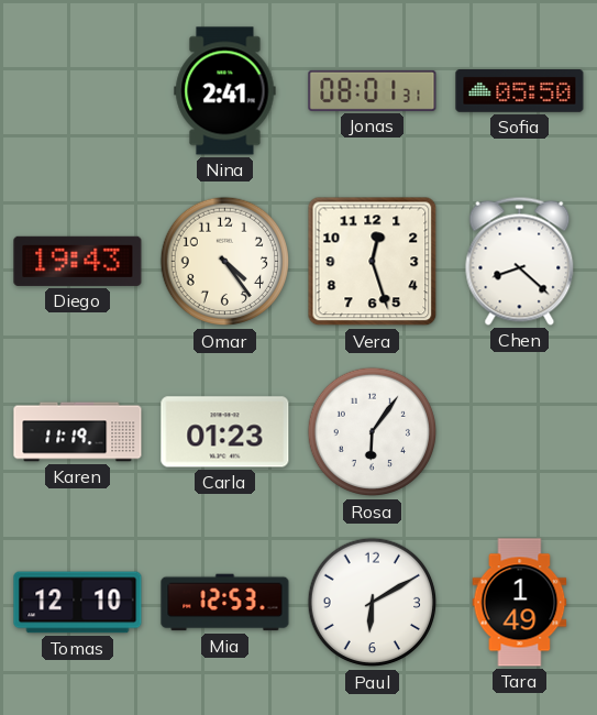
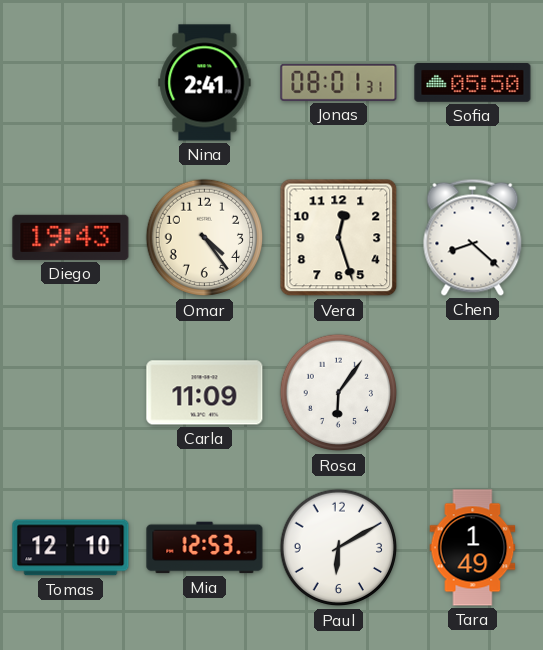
Karen: 11:19 -> none (78, 432)
Carla: 01:23 -> 11:09 (205, 393)
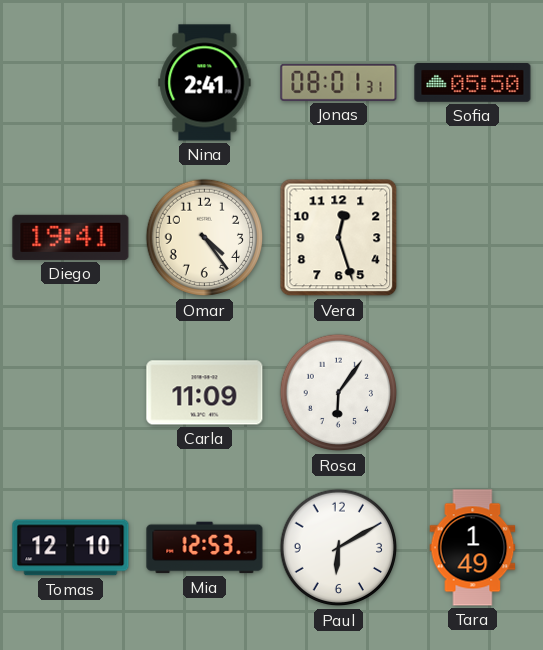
Diego: 19:43 -> 19:41 (71, 237)
Chen: 8:22 -> none (473, 237)
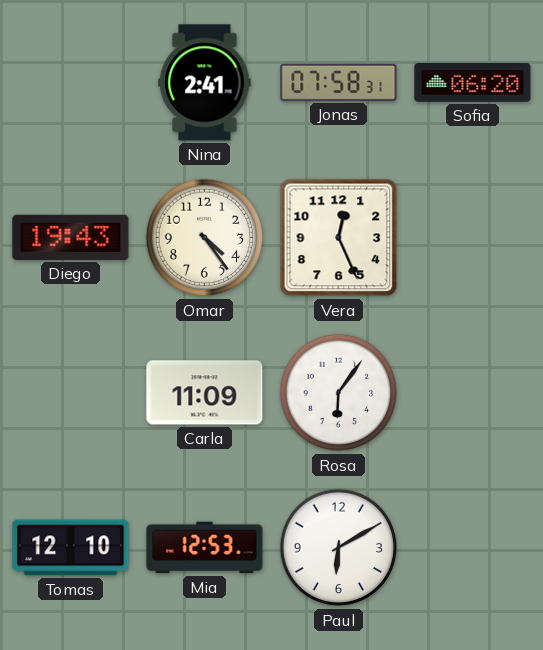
Jonas: 08:01 -> 07:58 (339, 82)
Sofia: 05:50 -> 06:20 (473, 83)
Diego: 19:41 -> 19:43 (71, 237)
Vera: 12:27 -> 12:26 (339, 238)
Tara: 1:49 -> none (473, 548)
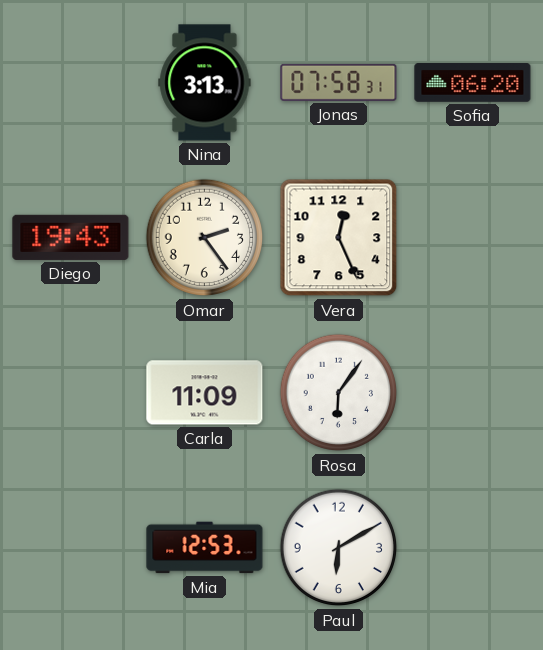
Nina: 2:41 -> 3:13 (205, 83)
Omar: 4:24 -> 2:24 (205, 238)
Tomas: 12:10 -> none (71, 548)
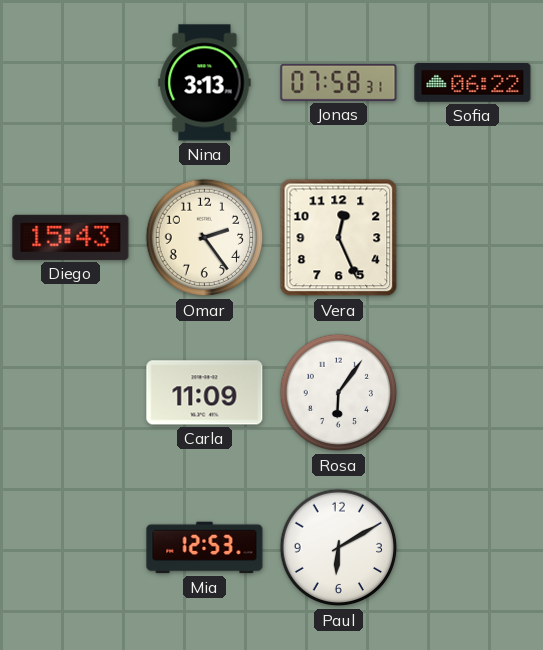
Sofia: 06:20 -> 06:22 (473, 83)
Diego: 19:43 -> 15:43 (71, 237)
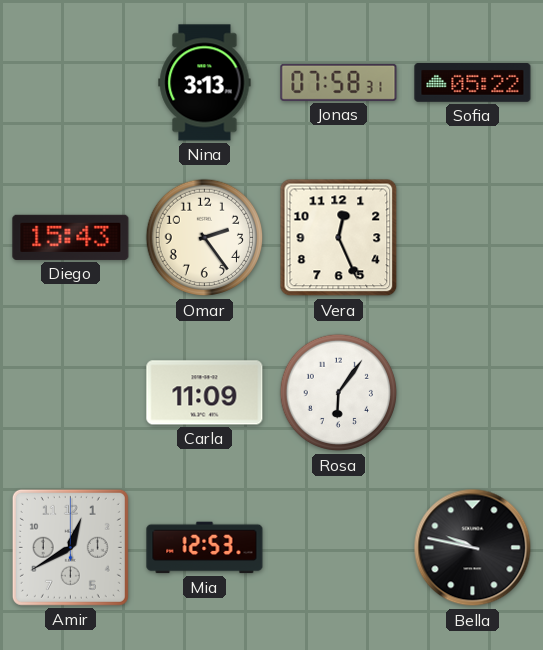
Sofia: 06:22 -> 05:22 (473, 83)
Amir: none -> 12:40 (70, 547)
Paul: 6:10 -> none (339, 548)
Bella: none -> 9:47 (473, 548)
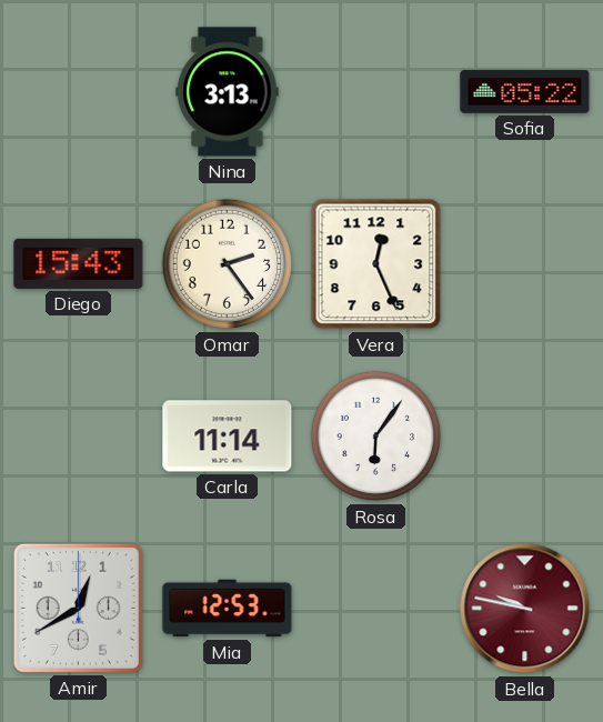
Jonas: 07:58 -> none (339, 82)
Carla: 11:09 -> 11:14 (228, 437)
Bella dial: black -> burgundy (525, 609)
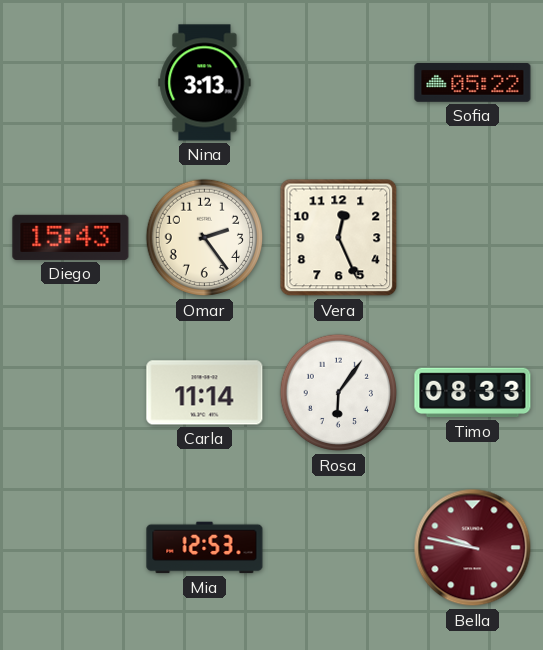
Timo: none -> 08:33 (473, 393)
Amir: 12:40 -> none (78, 608)
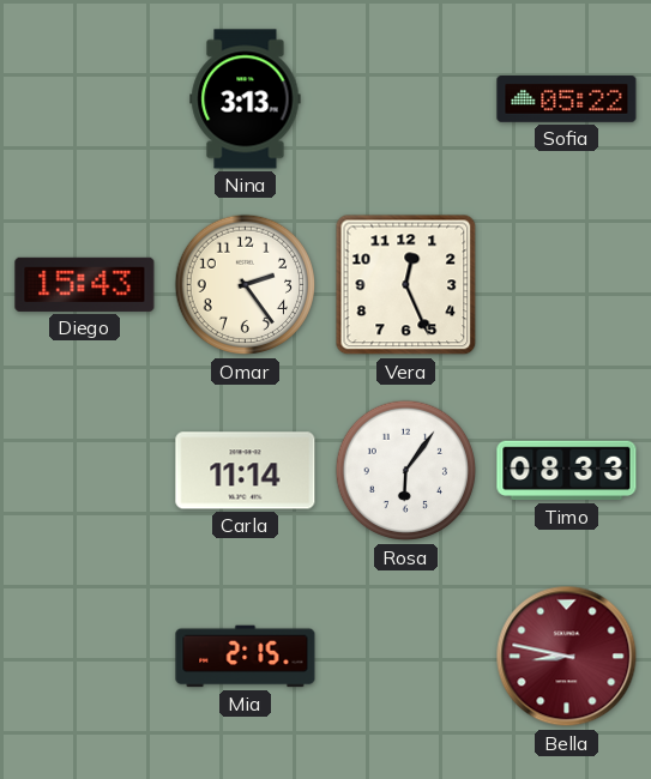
Mia: 12:53 -> 2:15 (246, 657)
Bella: 9:47 -> 8:47 (567, 657)
